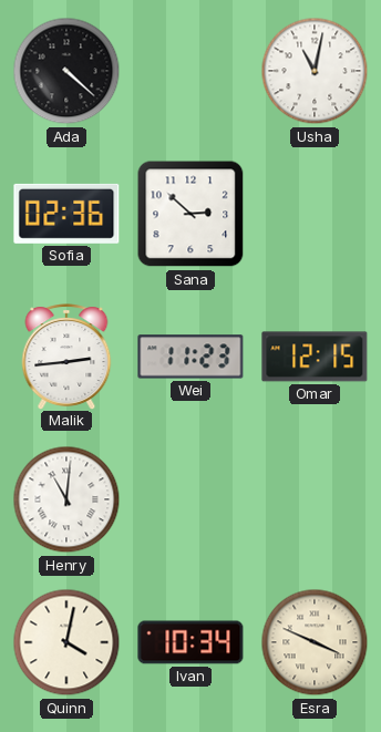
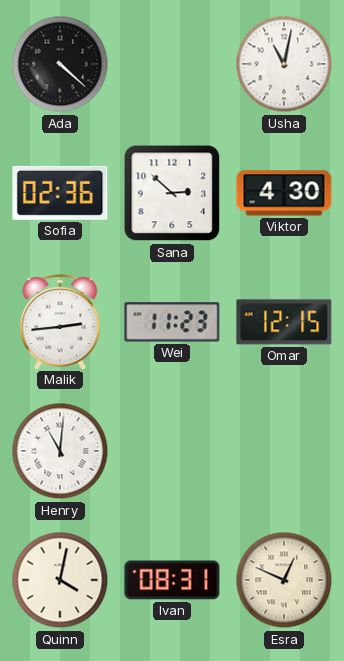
Viktor: none -> 4:30 (284, 193)
Ivan: 10:34 -> 08:31 (172, 580)
Esra: 3:49 -> 12:49 (284, 580)
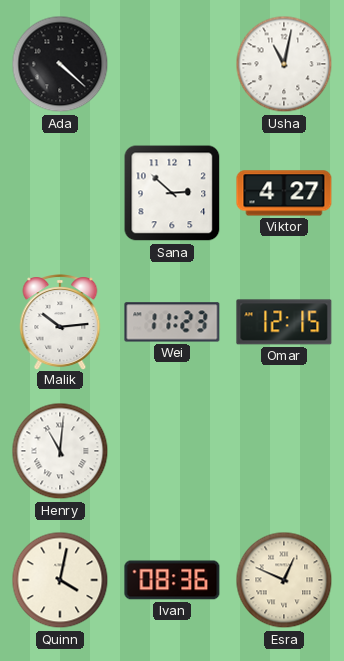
Sofia: 02:36 -> none (60, 193)
Viktor: 4:30 -> 4:27 (284, 193)
Malik: 2:44 -> 10:14 (60, 322)
Ivan: 08:31 -> 08:36 (172, 580)
